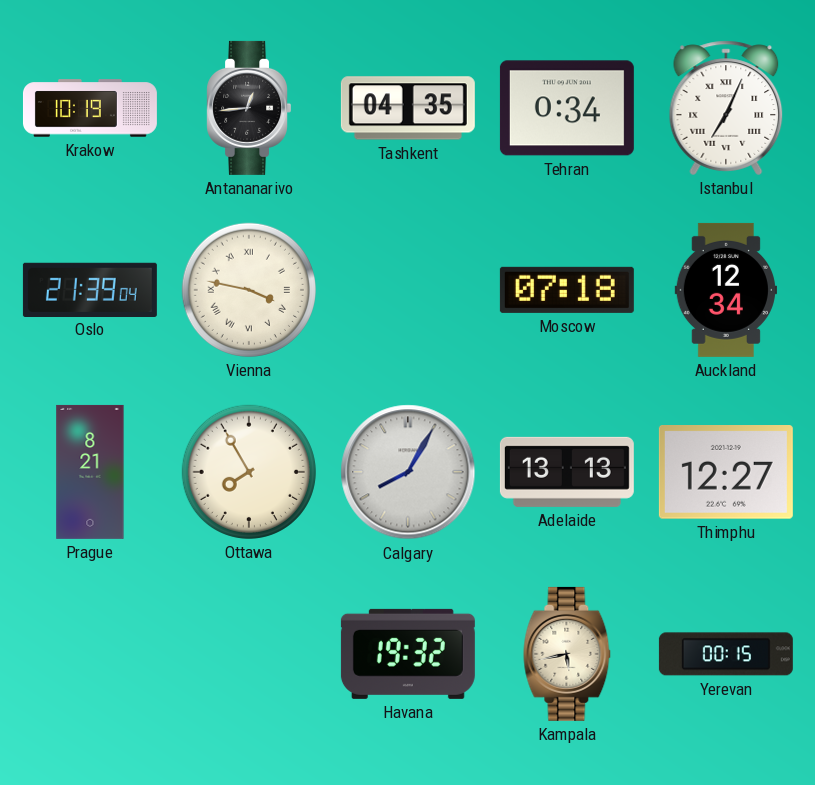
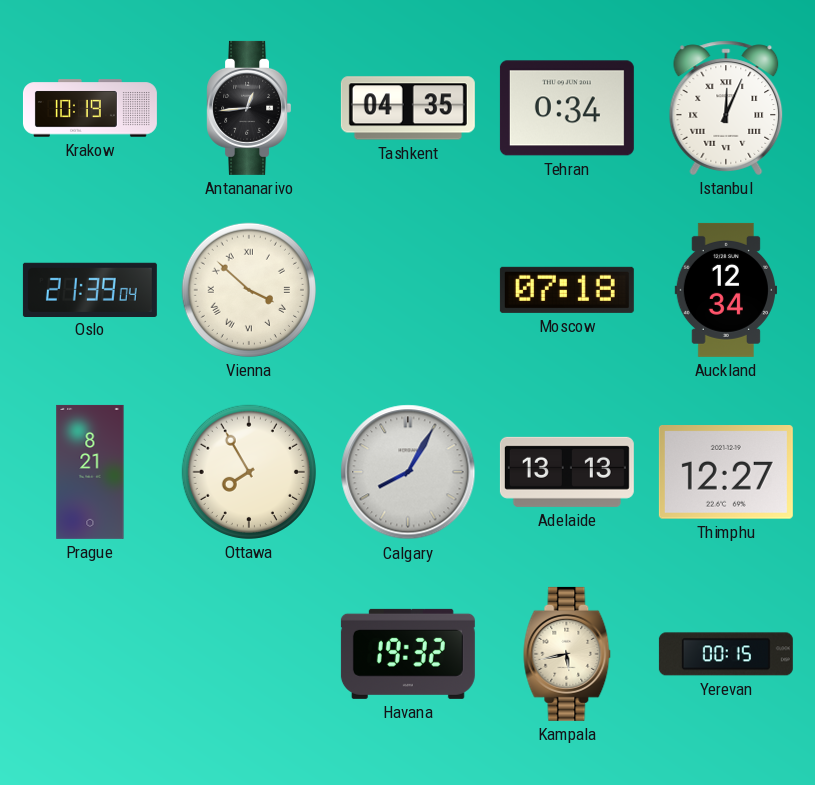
Istanbul: 7:04 -> 12:04 (726, 108)
Vienna: 3:47 -> 3:52 (249, 290)
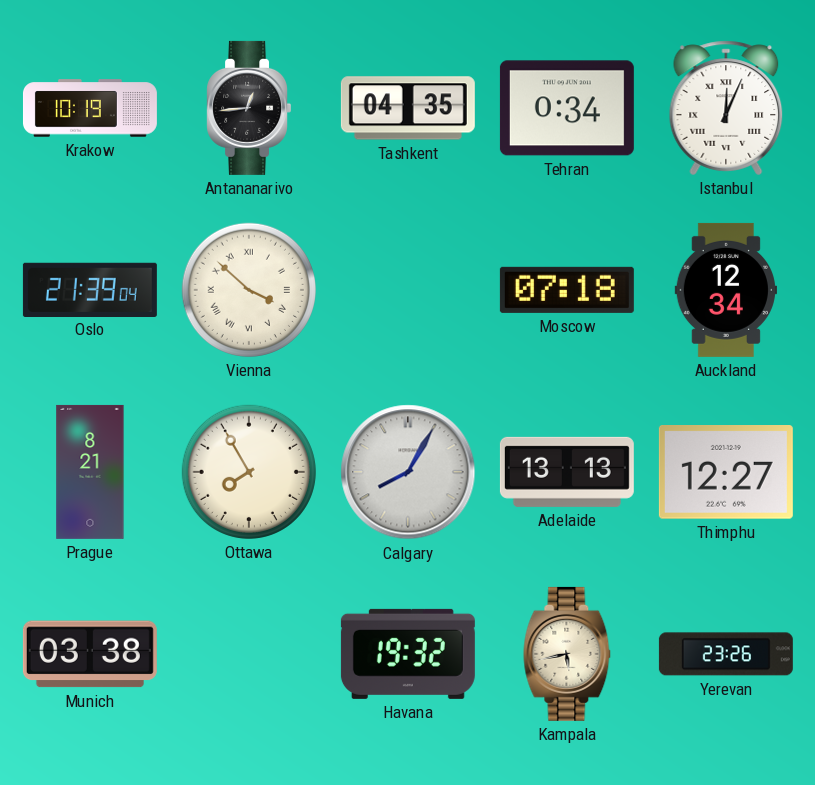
Munich: none -> 03:38 (90, 654)
Yerevan: 00:15 -> 23:26 (726, 654)
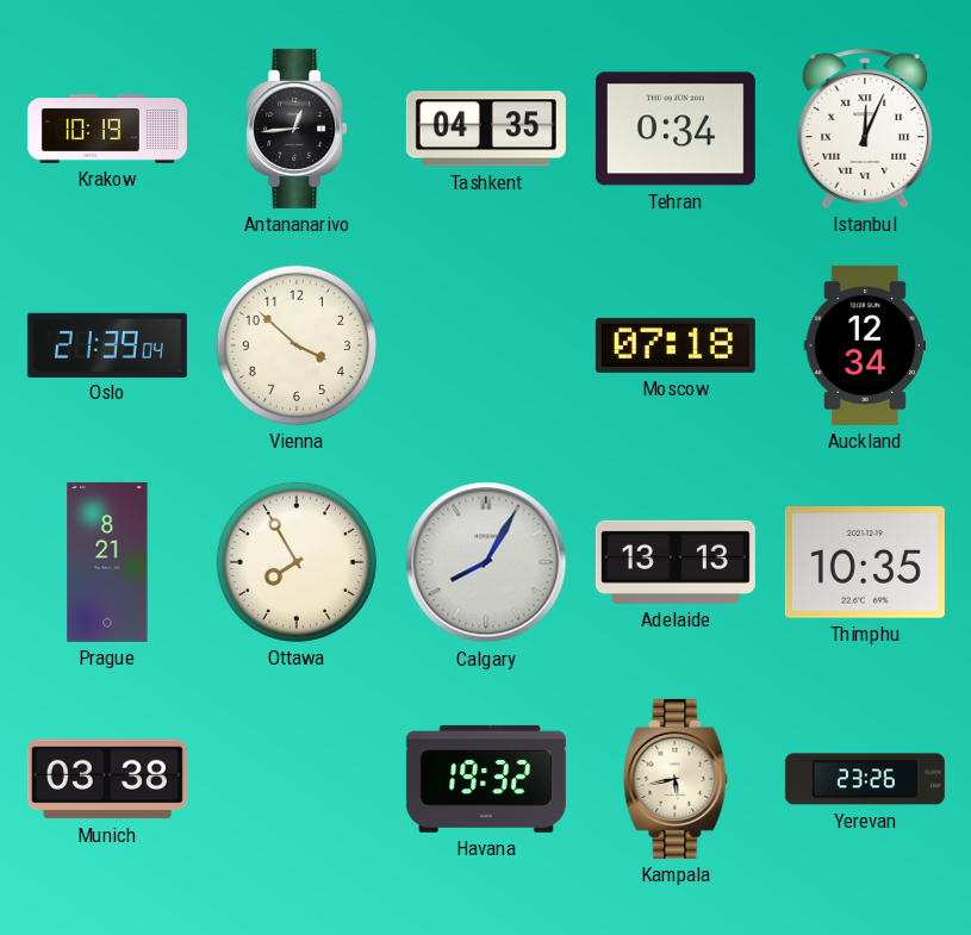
Vienna numerals: Roman -> Arabic (297, 345)
Thimphu: 12:27 -> 10:35 (865, 562)
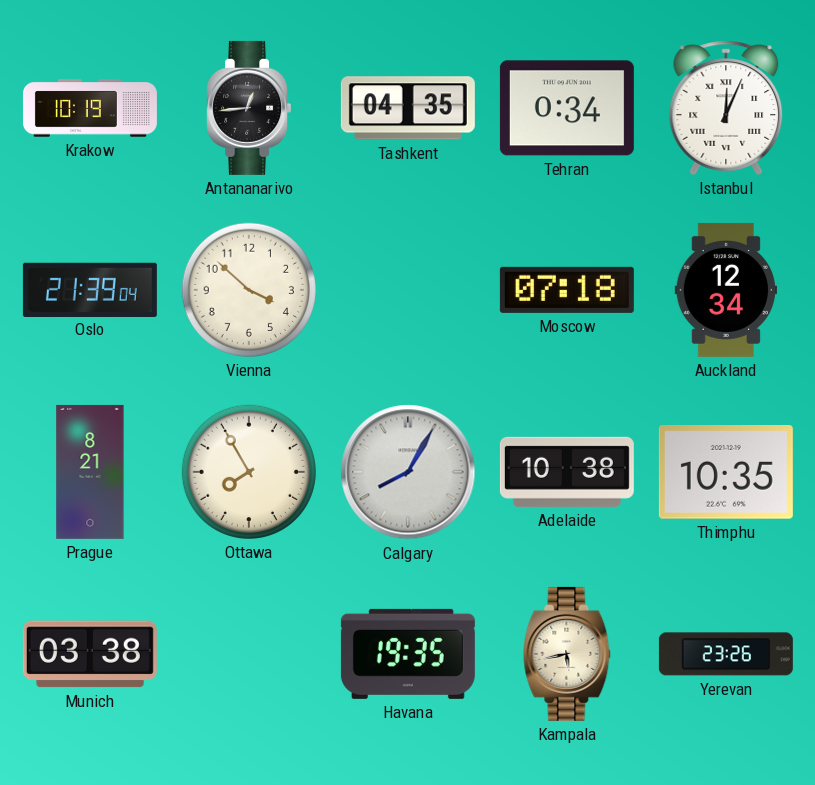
Adelaide: 13:13 -> 10:38 (567, 472)
Havana: 19:32 -> 19:35 (408, 654)
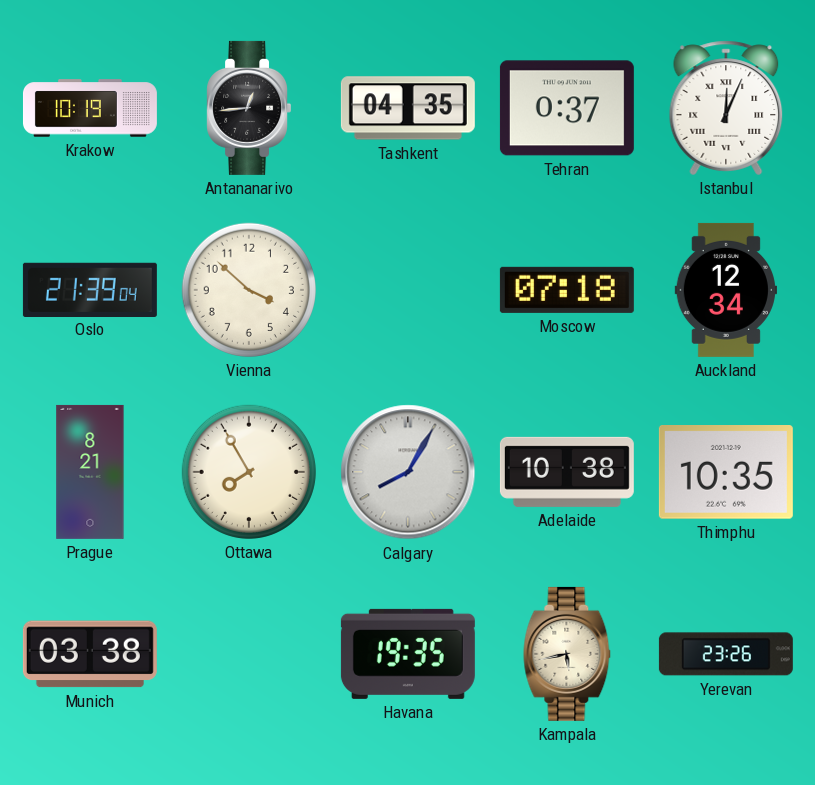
Tehran: 0:34 -> 0:37 (567, 108)
